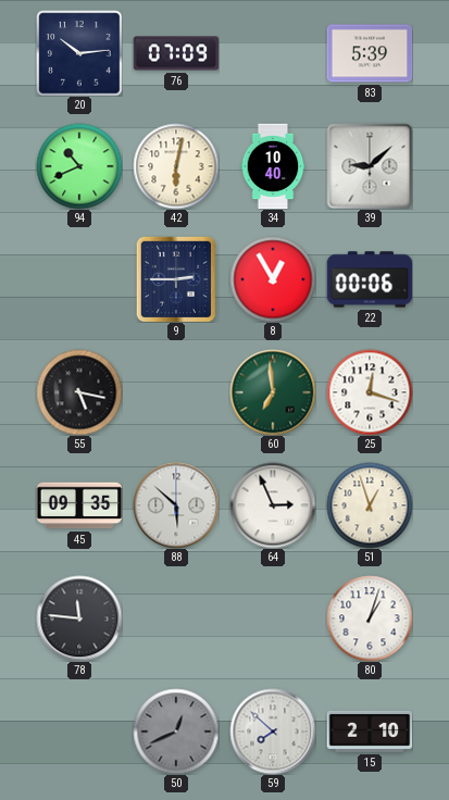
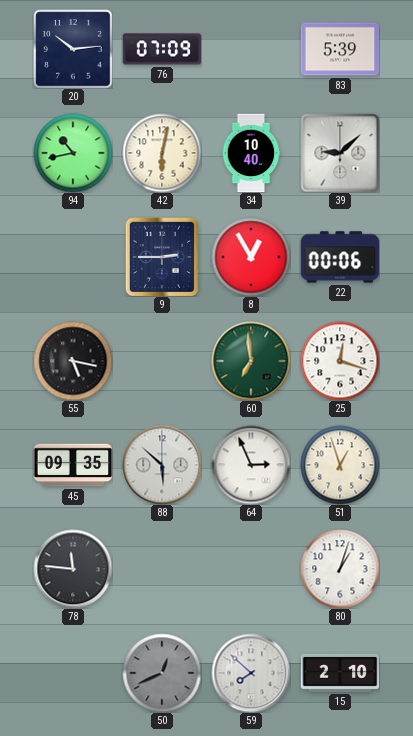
94: 10:41 -> 10:43 (73, 153)
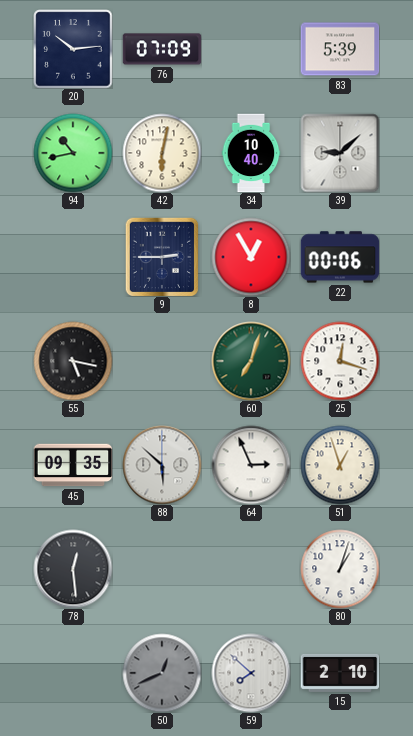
60: 6:59 -> 7:03 (251, 361)
78: 11:46 -> 12:29 (73, 569)
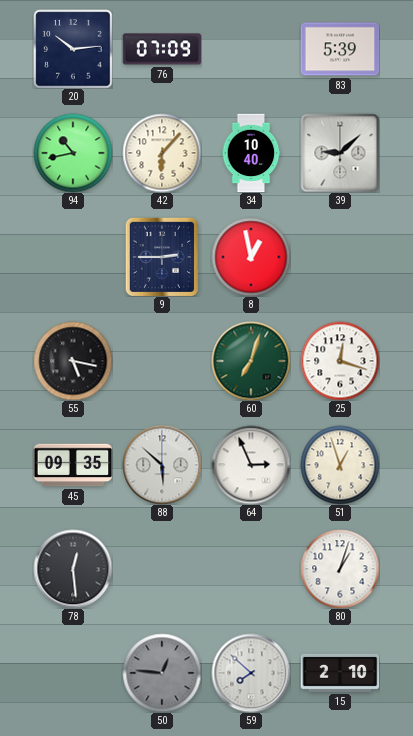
42: 6:02 -> 6:07 (162, 153)
8: 12:55 -> 12:58 (251, 257)
22: 00:06 -> none (340, 257)
50: 12:41 -> 12:46 (162, 673)
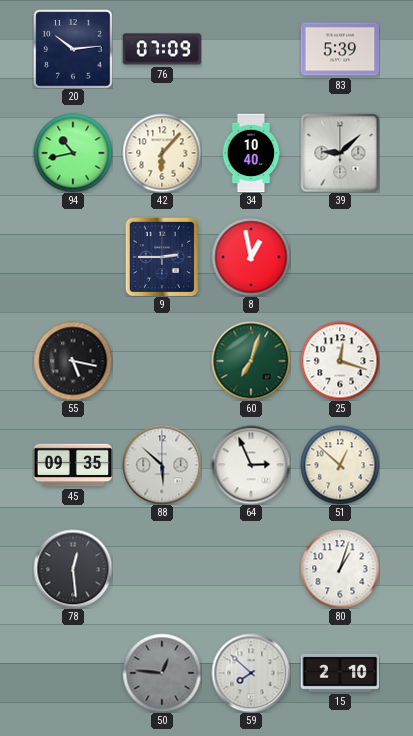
51: 12:57 -> 12:52 (340, 465)
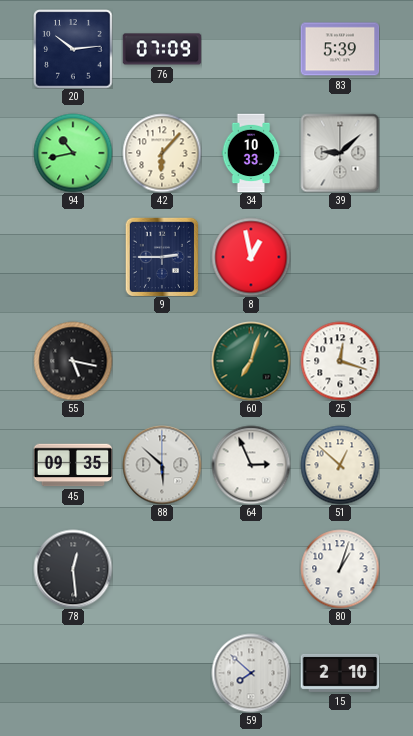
34: 10:40 -> 10:33 (251, 153)
50: 12:46 -> none (162, 673)
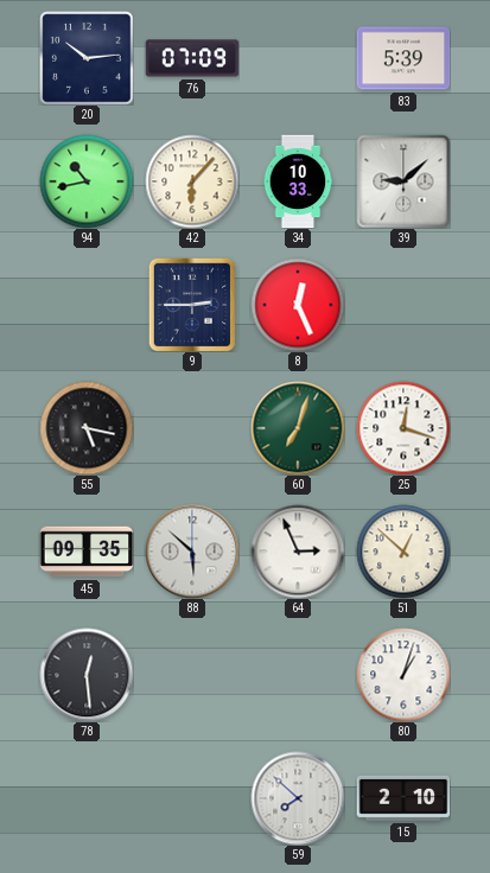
8: 12:58 -> 12:26 (298, 305)
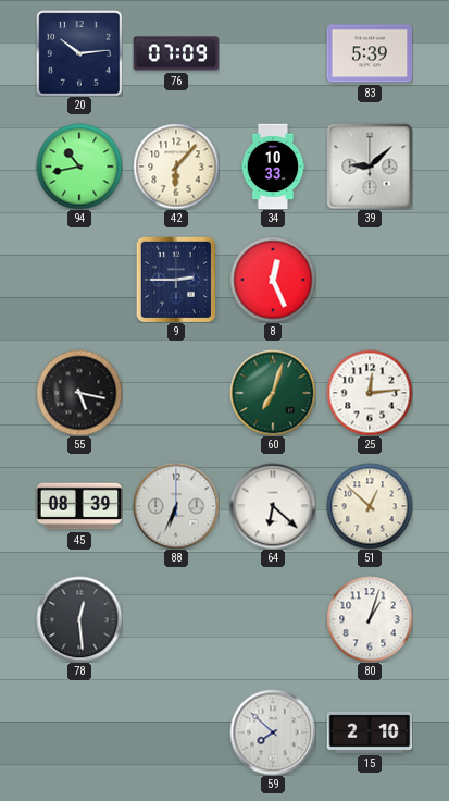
25: 12:18 -> 12:14 (370, 393)
45: 09:35 -> 08:39 (79, 506)
88: 5:52 -> 6:34 (176, 506)
64: 2:56 -> 6:22 (273, 506)
